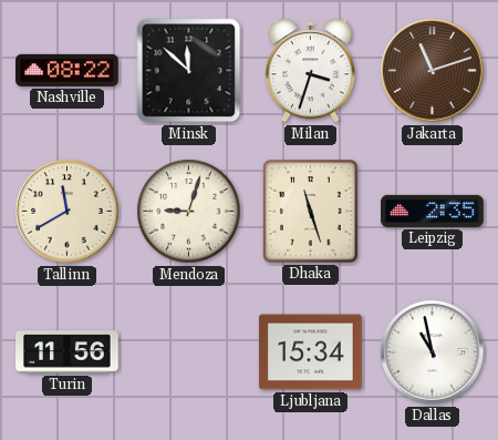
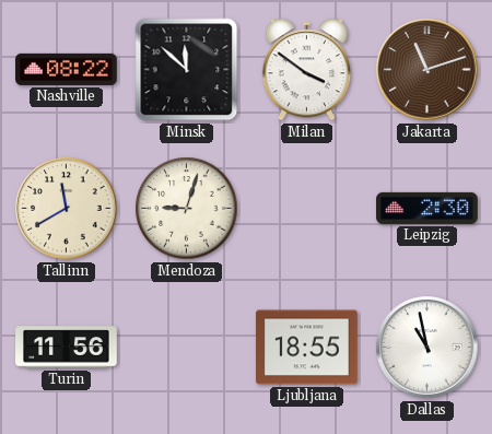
Milan: 3:33 -> 3:51 (307, 70)
Dhaka: 11:27 -> none (311, 212)
Leipzig: 2:35 -> 2:30 (427, 208)
Ljubljana: 15:34 -> 18:55 (307, 348)
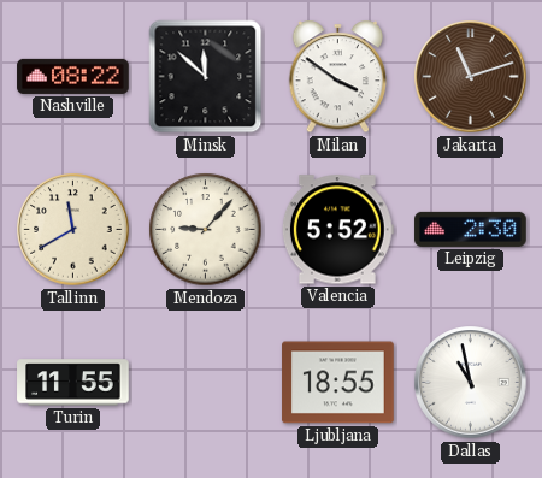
Mendoza: 9:03 -> 9:07 (206, 230)
Valencia: none -> 5:52 (337, 230)
Turin: 11:56 -> 11:55 (73, 383)
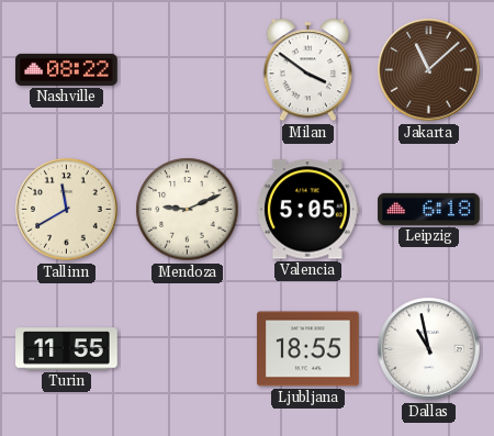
Minsk: 11:52 -> none (206, 77)
Jakarta: 11:12 -> 11:08 (429, 70)
Mendoza: 9:07 -> 9:11 (188, 210)
Valencia: 5:52 -> 5:05 (307, 210)
Leipzig: 2:30 -> 6:18 (429, 209)
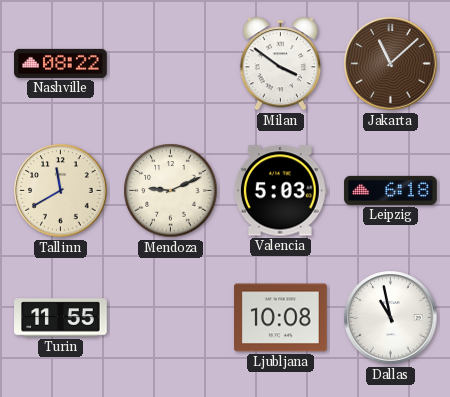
Valencia: 5:05 -> 5:03 (280, 191)
Ljubljana: 18:55 -> 10:08 (281, 318)
